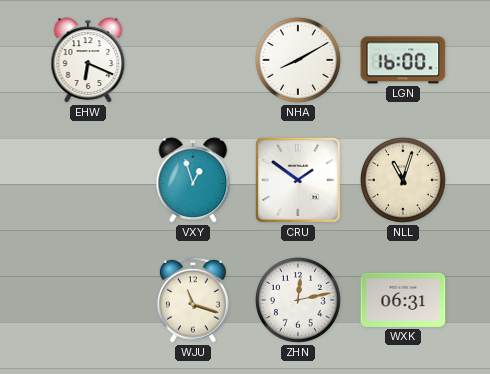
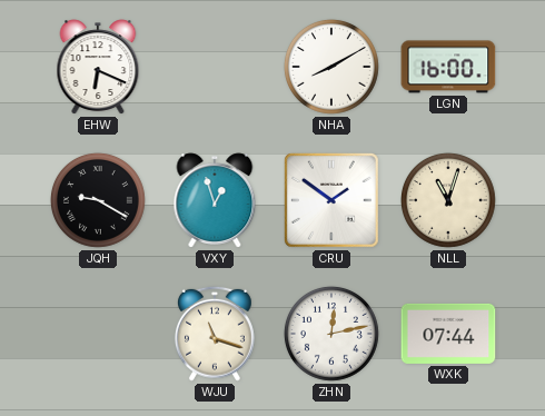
JQH: none -> 9:20 (98, 200)
WXK: 06:31 -> 07:44 (448, 334)
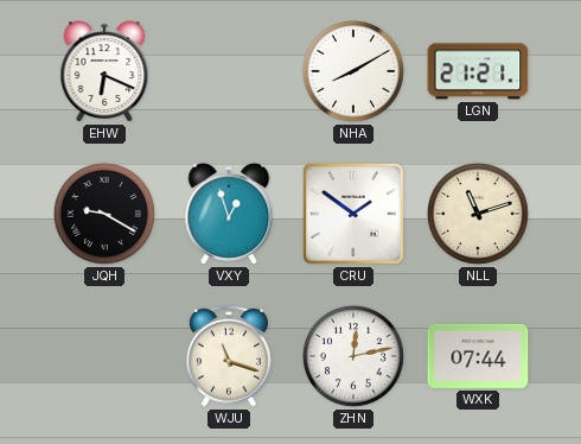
LGN: 16:00 -> 21:21 (478, 71)
NLL: 11:03 -> 11:12 (478, 214)
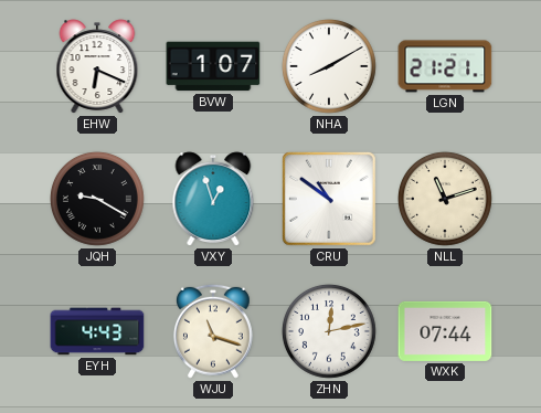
BVW: none -> 1:07 (213, 66)
CRU: 1:51 -> 10:51 (329, 199)
EYH: none -> 4:43 (97, 331)
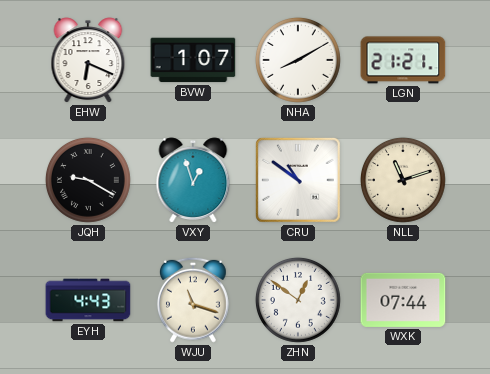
ZHN: 12:13 -> 12:51 (298, 300)
